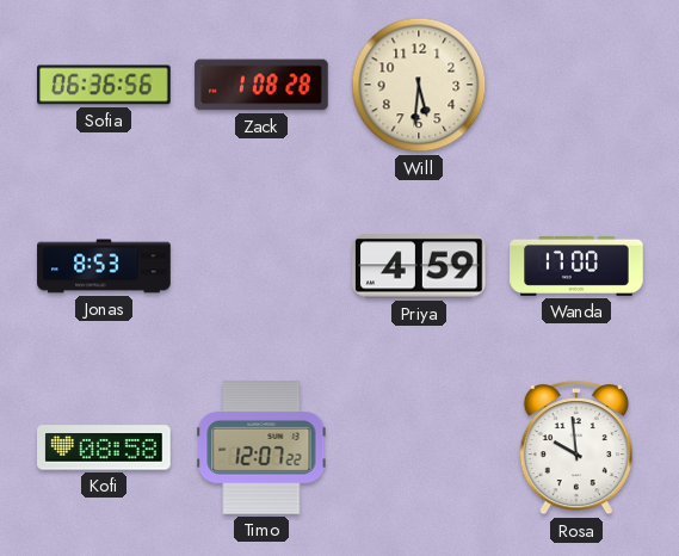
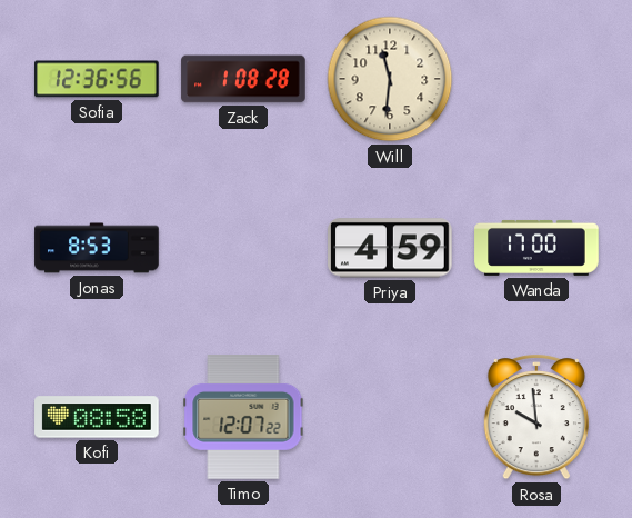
Sofia: 06:36 -> 12:36 (98, 79)
Will: 5:31 -> 11:31 (390, 79)
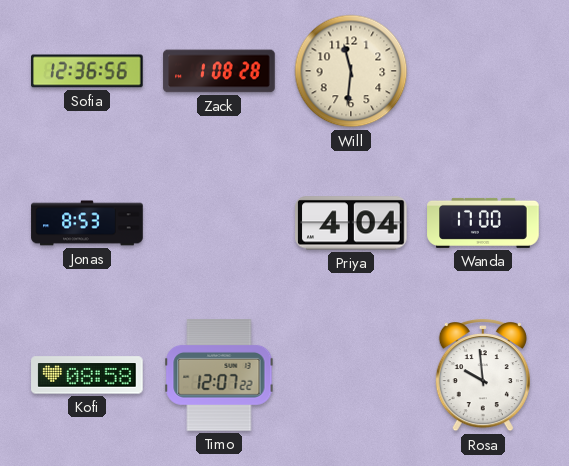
Priya: 4:59 -> 4:04 (351, 223)
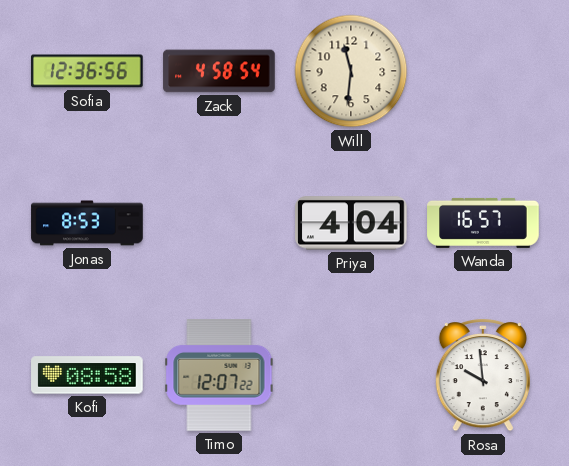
Zack: 1:08 -> 4:58 (219, 71)
Wanda: 17:00 -> 16:57 (483, 223)
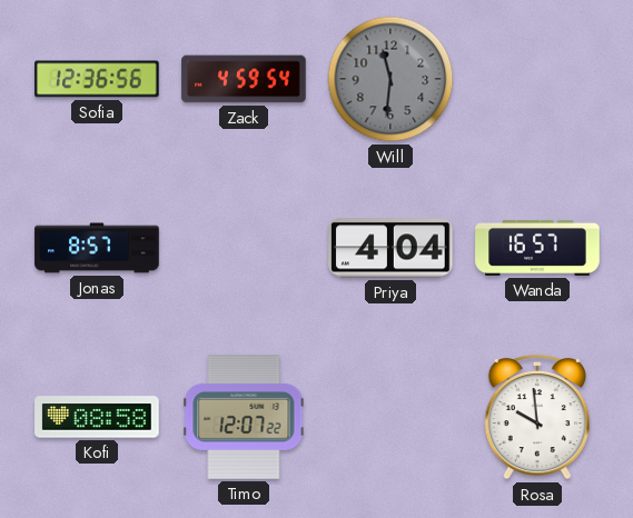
Zack: 4:58 -> 4:59 (244, 79)
Will dial: cream -> grey (390, 79)
Jonas: 8:53 -> 8:57 (97, 248)
